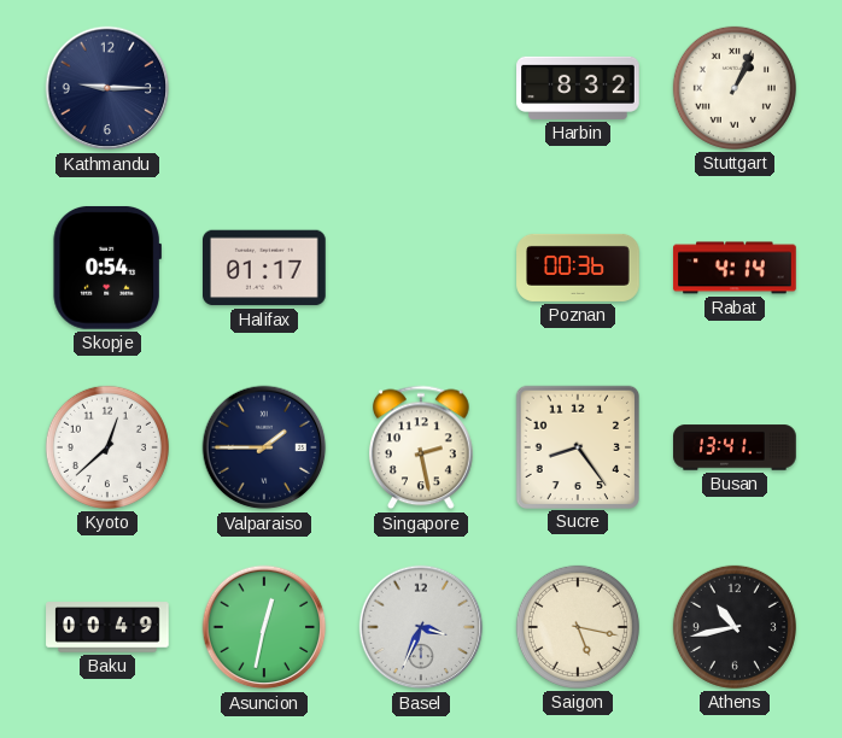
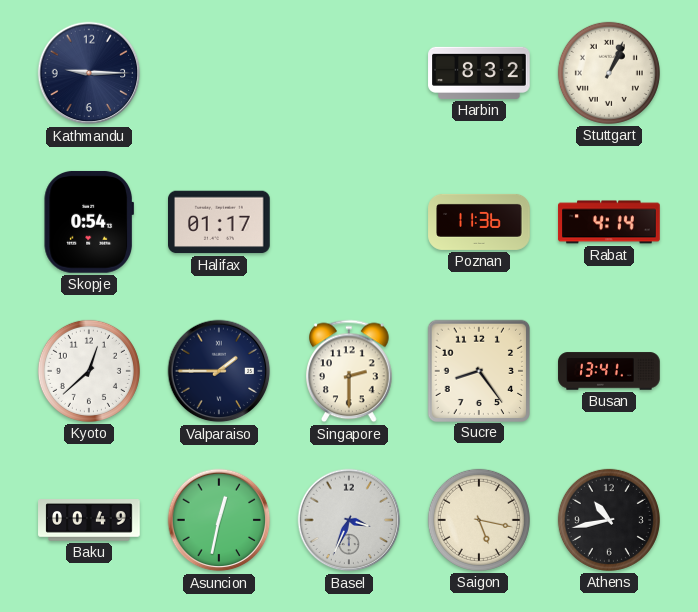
Poznan: 00:36 -> 11:36 (479, 222)
Singapore: 2:28 -> 2:30 (350, 371)
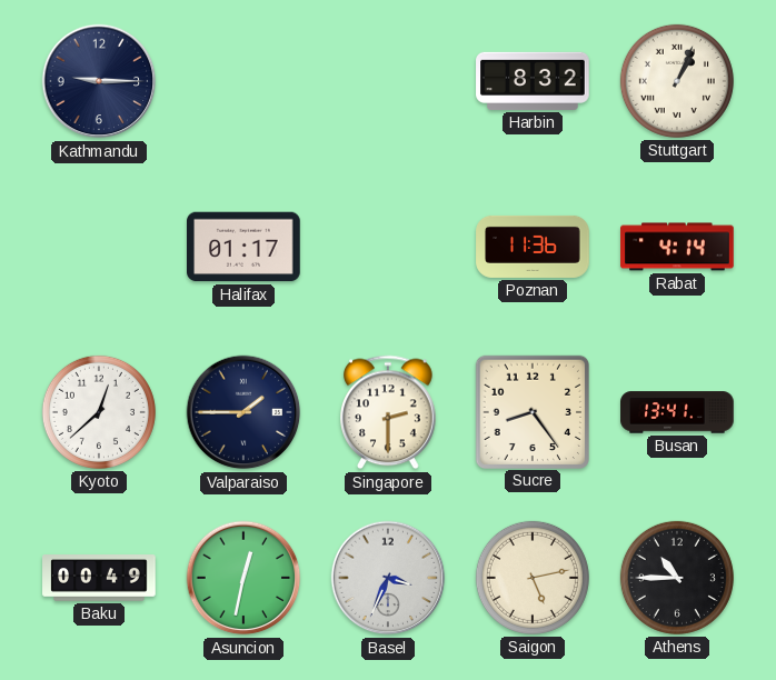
Skopje: 0:54 -> none (88, 222)
Saigon: 5:17 -> 5:13 (533, 578)
Athens: 10:43 -> 10:45 (677, 578)
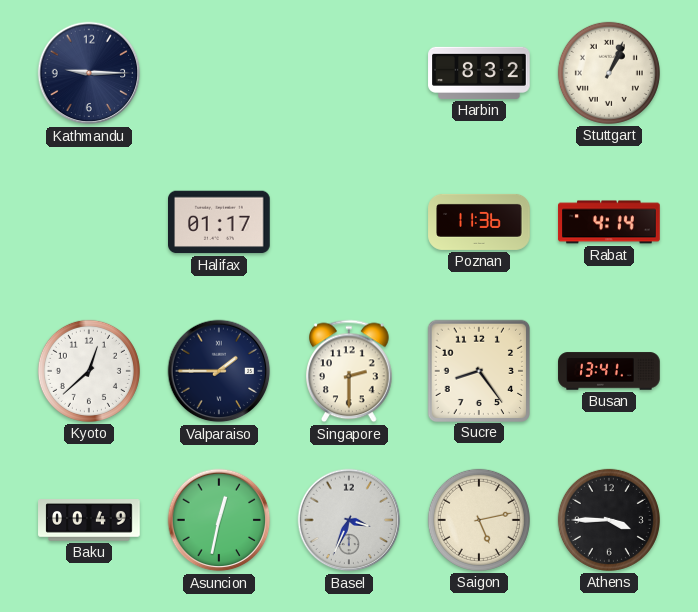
Athens: 10:45 -> 3:45 (609, 520)
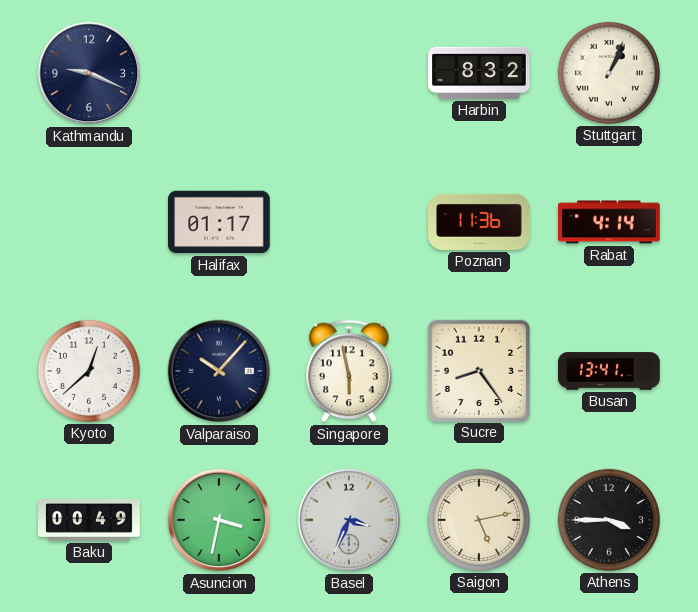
Kathmandu: 9:15 -> 9:19 (89, 73)
Valparaiso: 1:45 -> 10:07 (219, 371)
Singapore: 2:30 -> 5:58 (350, 371)
Asuncion: 12:32 -> 3:32 (219, 520)
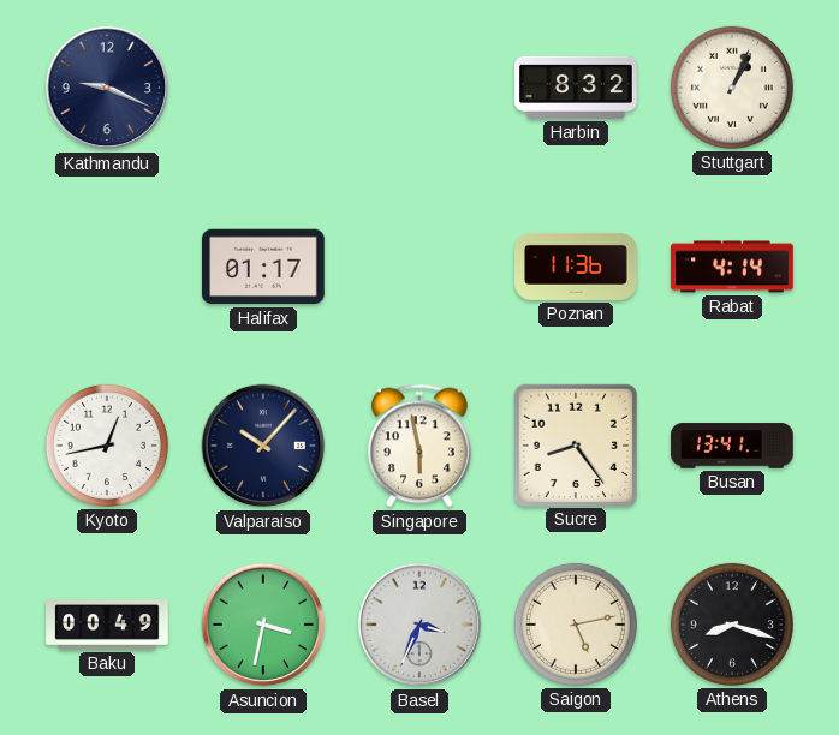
Kyoto: 12:38 -> 12:43 (107, 446)
Athens: 3:45 -> 8:18 (732, 625)
